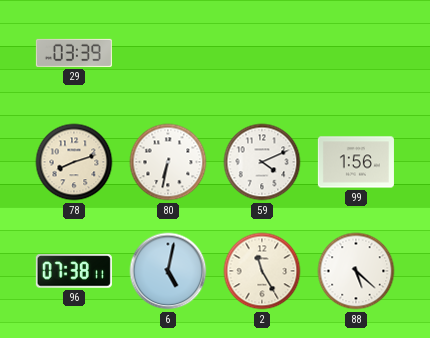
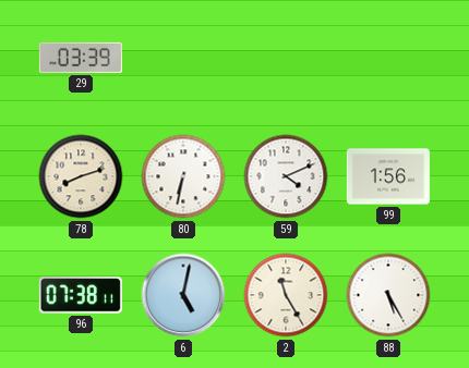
88: 5:22 -> 5:25 (388, 295)
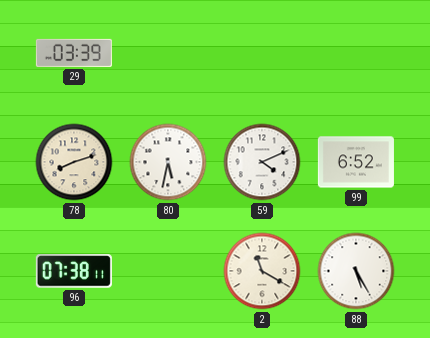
80: 6:32 -> 5:32 (168, 162)
99: 1:56 -> 6:52 (356, 162)
6: 5:02 -> none (183, 295)
2: 11:25 -> 11:20 (262, 271)
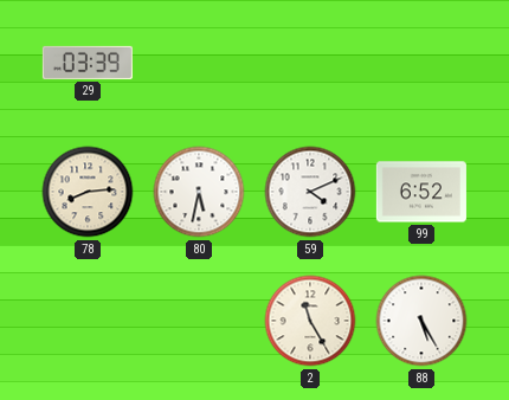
78: 8:12 -> 8:14 (88, 192)
96: 07:38 -> none (74, 271)
2: 11:20 -> 11:25 (310, 321)
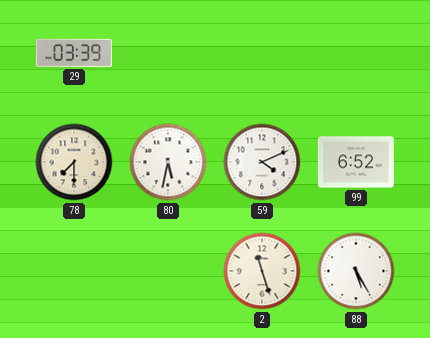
78: 8:14 -> 7:30 (74, 162)
2: 11:25 -> 11:27 (262, 271)
